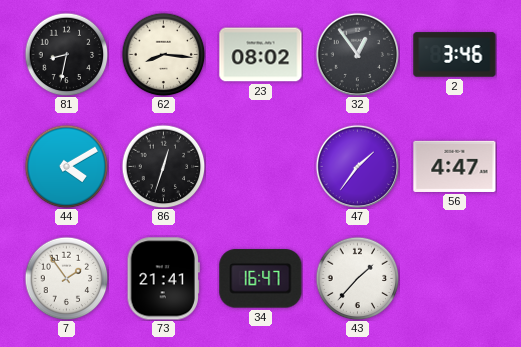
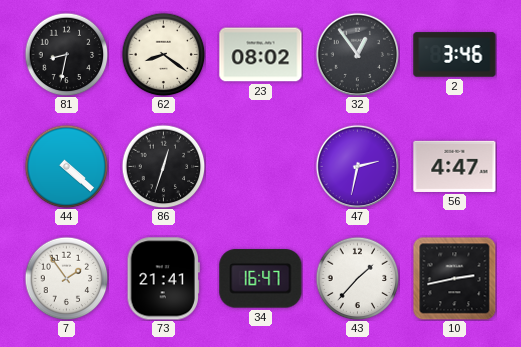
62: 8:16 -> 8:21 (163, 54)
44: 4:10 -> 4:22 (66, 166)
47: 1:36 -> 2:32 (357, 166)
10: none -> 2:43 (454, 278)
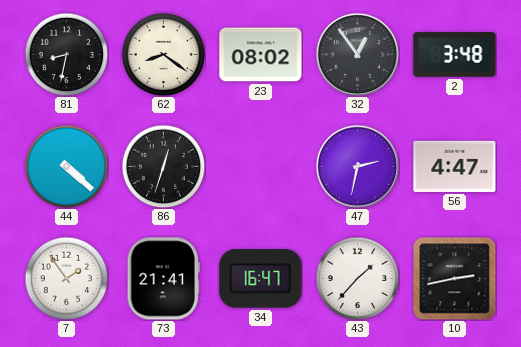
2: 3:46 -> 3:48 (455, 55)
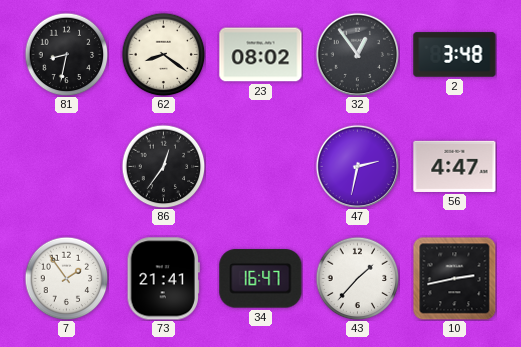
44: 4:22 -> none (66, 166)
86: 12:33 -> 12:36 (163, 166)
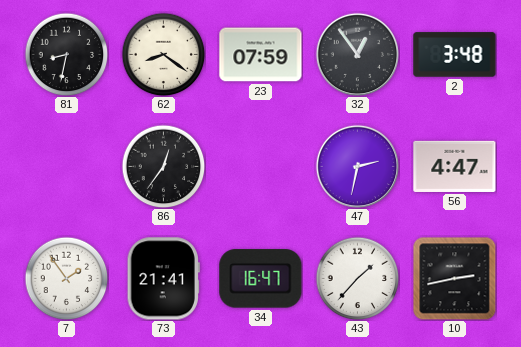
23: 08:02 -> 07:59 (261, 55)
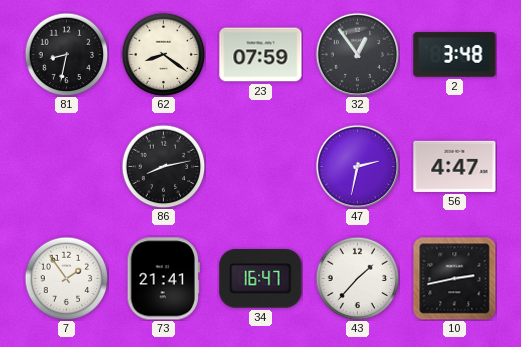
86: 12:36 -> 8:13 (163, 166)
